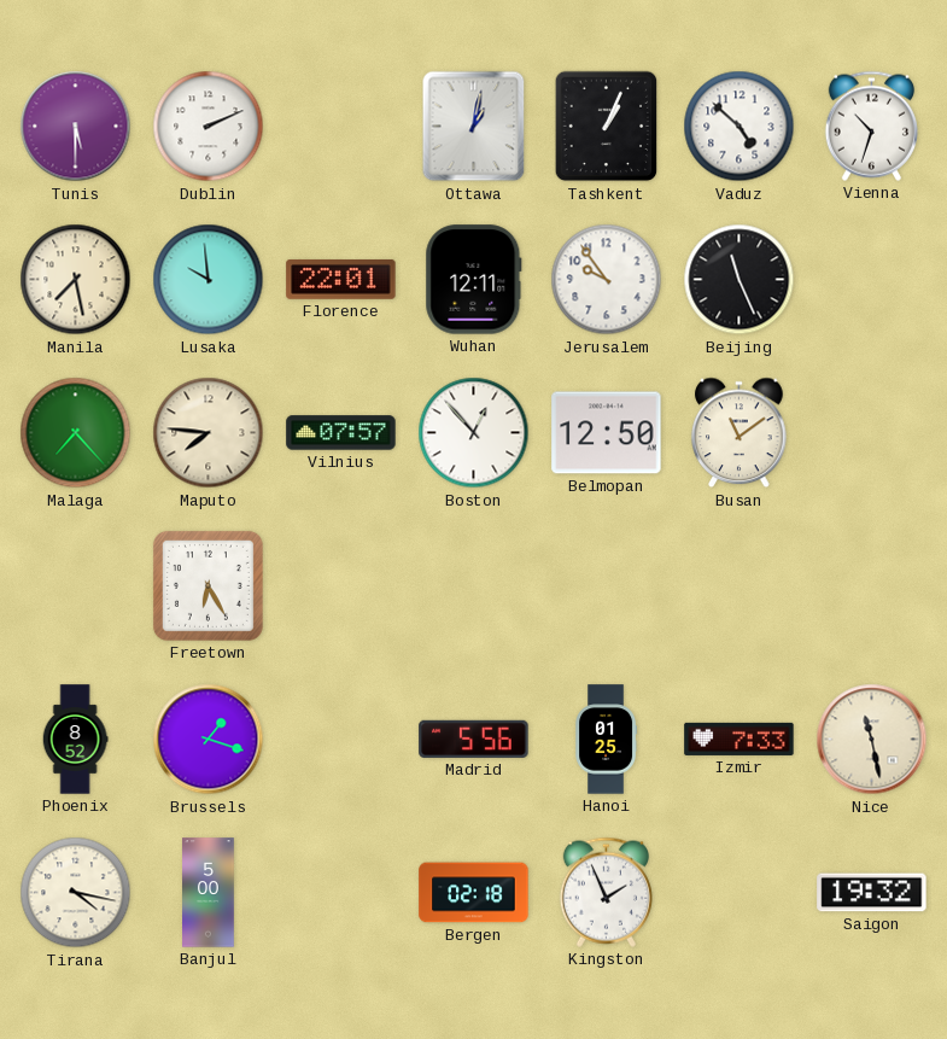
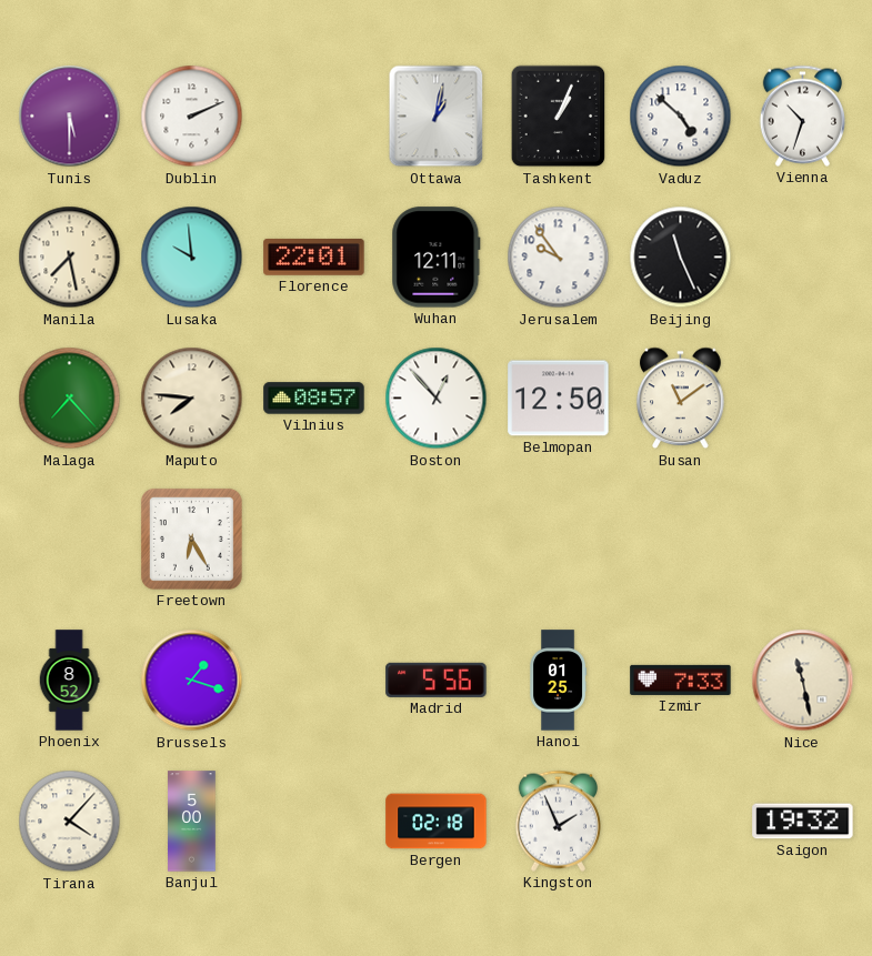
Vilnius: 07:57 -> 08:57 (314, 399)
Tirana: 4:17 -> 4:07 (70, 822)
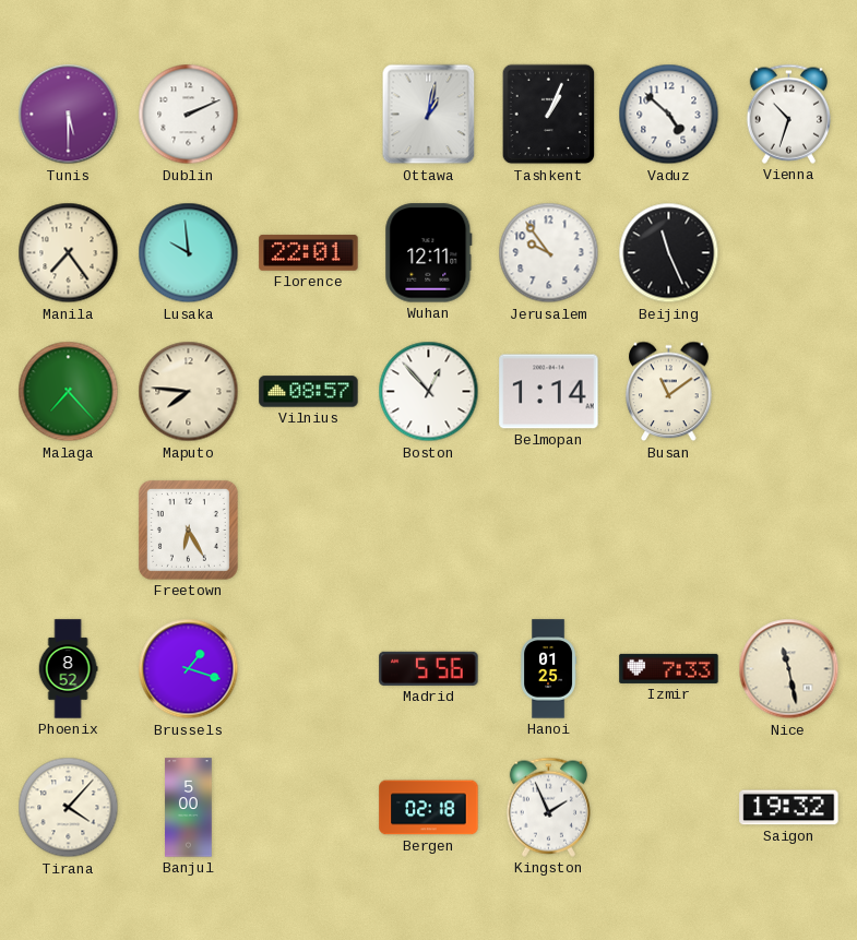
Manila: 7:28 -> 7:24 (69, 253)
Belmopan: 12:50 -> 1:14 (549, 392)
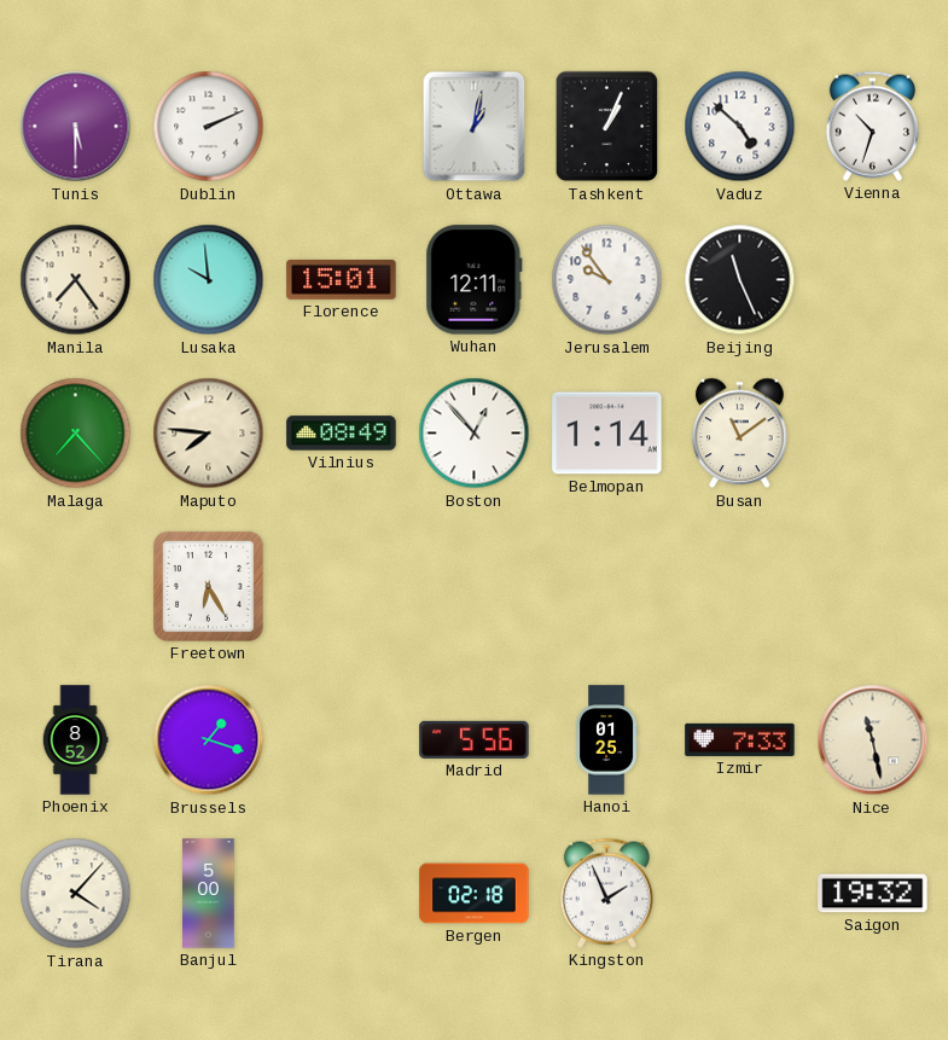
Florence: 22:01 -> 15:01 (342, 280)
Vilnius: 08:57 -> 08:49 (342, 434)
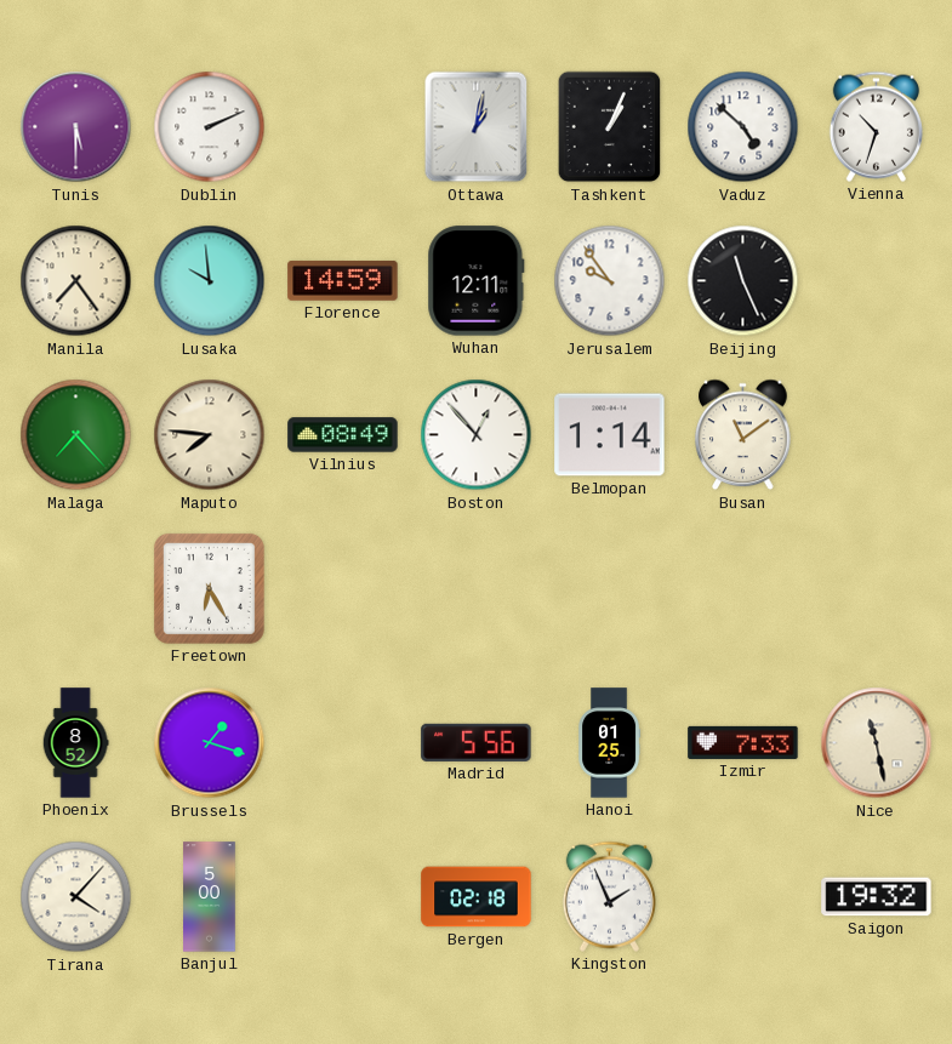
Florence: 15:01 -> 14:59 (343, 281)
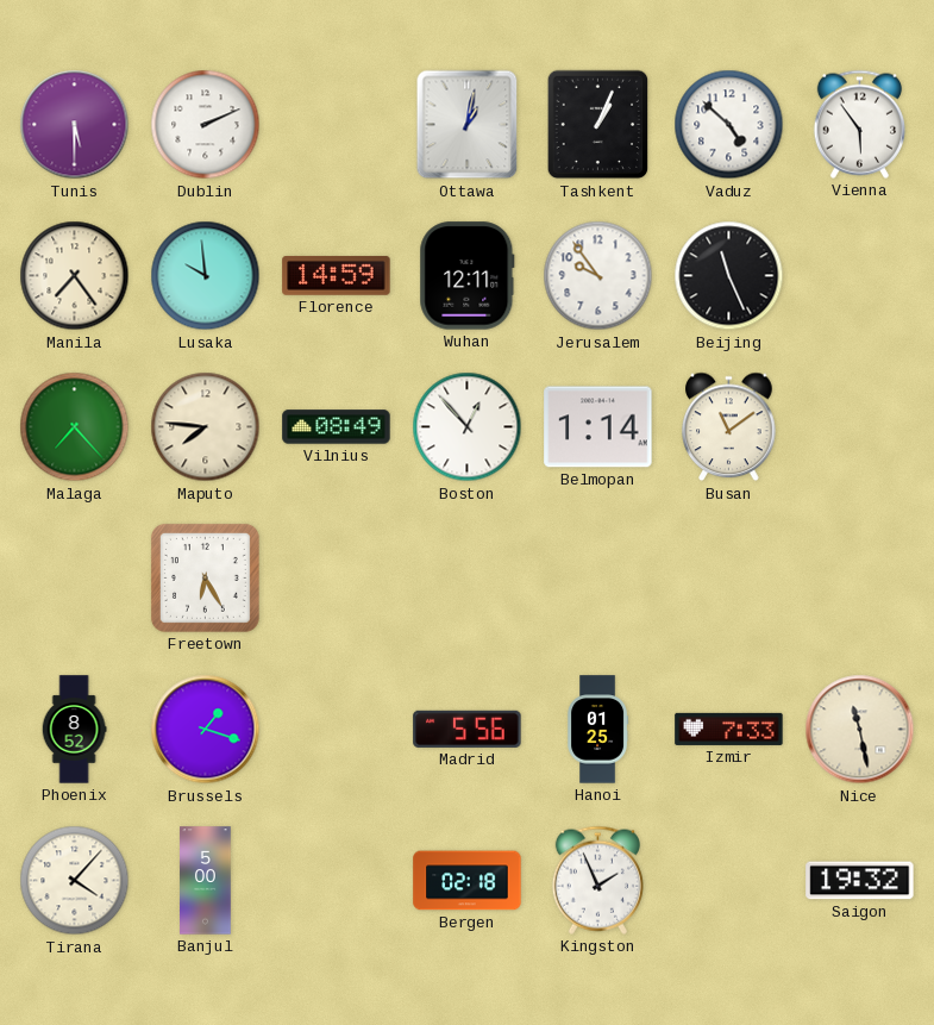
Vienna: 10:33 -> 5:54 (859, 124)
